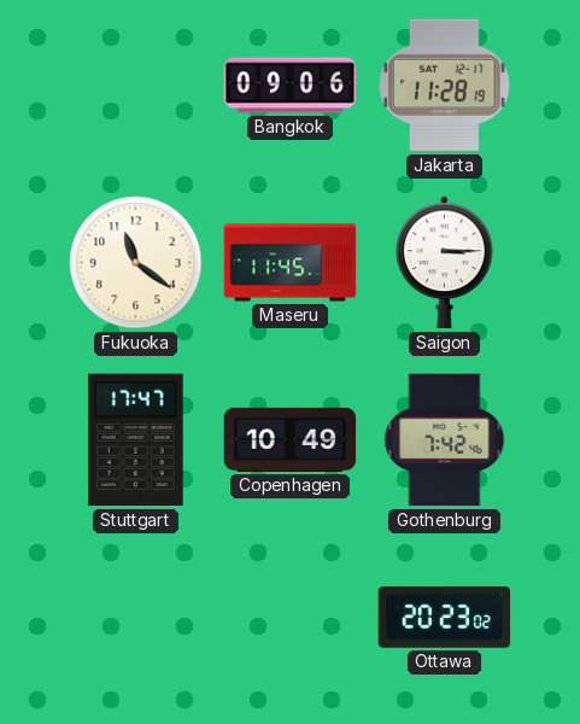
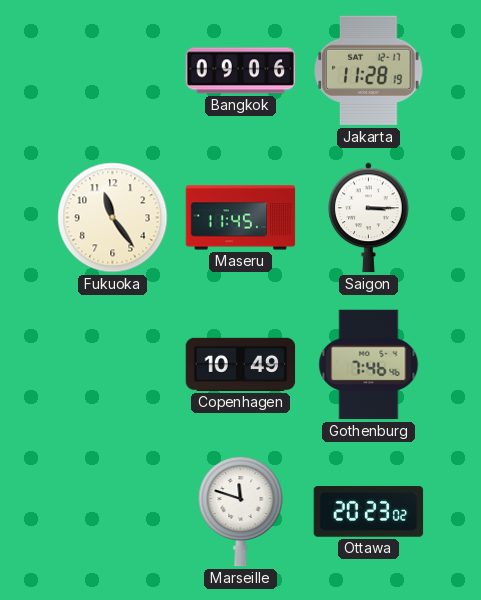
Fukuoka: 11:21 -> 11:24 (113, 218)
Stuttgart: 17:47 -> none (136, 440)
Gothenburg: 7:42 -> 7:46 (369, 365)
Marseille: none -> 11:48 (241, 511)
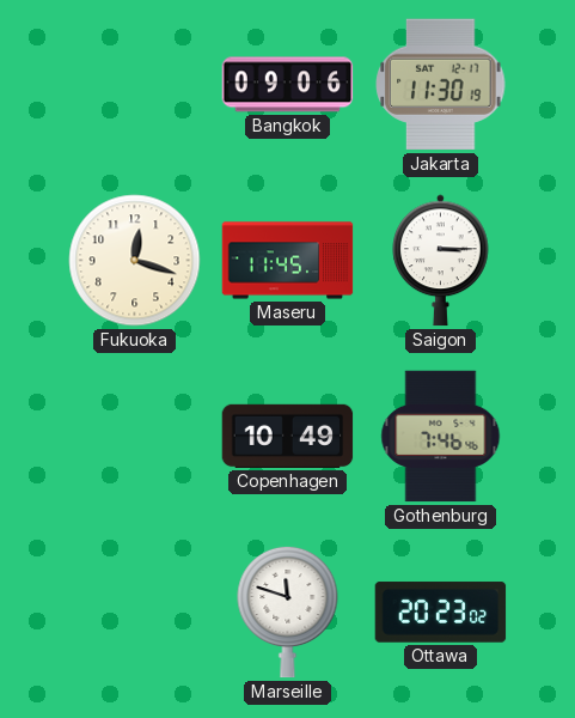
Jakarta: 11:28 -> 11:30 (441, 85)
Fukuoka: 11:24 -> 12:18 (135, 261)
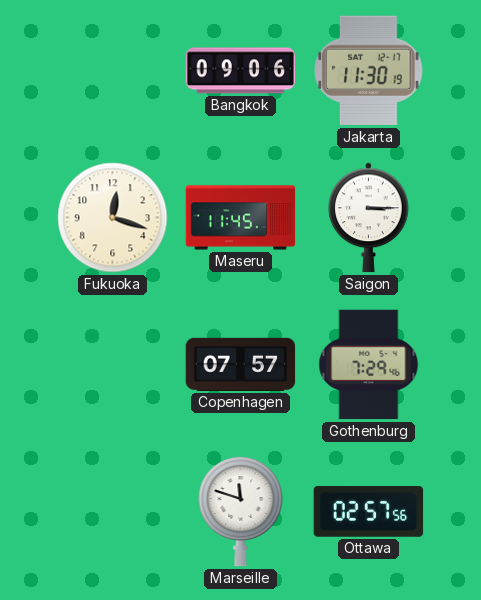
Copenhagen: 10:49 -> 07:57 (241, 364)
Gothenburg: 7:46 -> 7:29 (369, 365)
Ottawa: 20:23 -> 02:57 (369, 512)
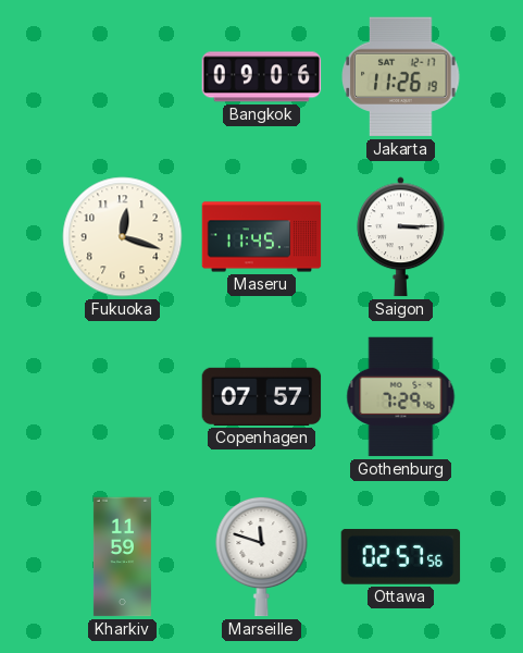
Jakarta: 11:30 -> 11:26 (401, 77)
Kharkiv: none -> 11:59 (122, 557)
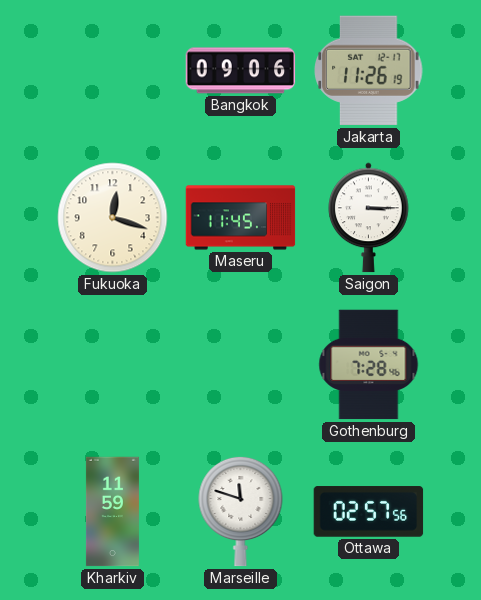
Copenhagen: 07:57 -> none (262, 396)
Gothenburg: 7:29 -> 7:28 (369, 365)
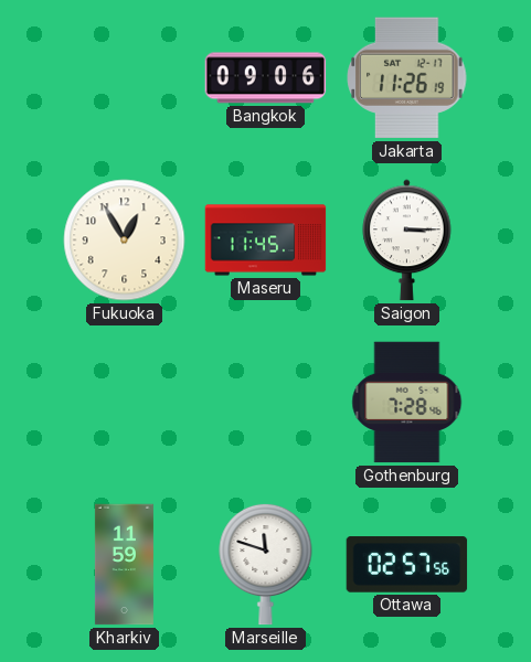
Fukuoka: 12:18 -> 12:55 (125, 241)
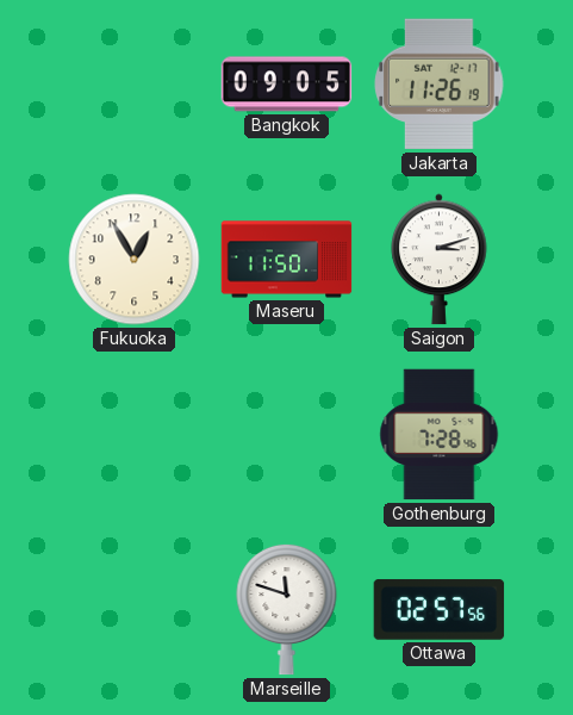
Bangkok: 09:06 -> 09:05 (287, 85)
Maseru: 11:45 -> 11:50 (287, 260)
Saigon: 3:15 -> 3:12 (440, 260)
Kharkiv: 11:59 -> none (124, 565)
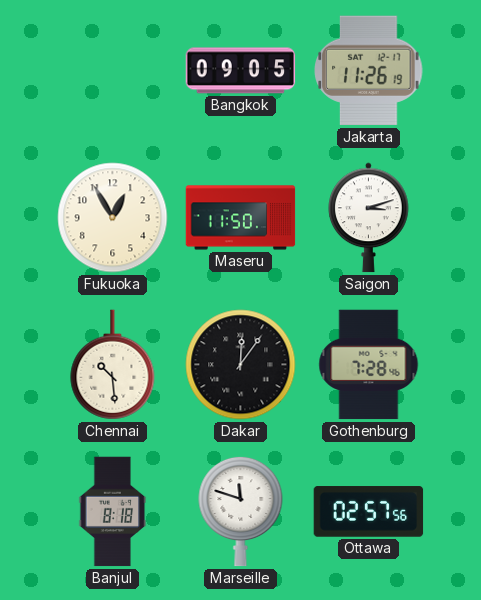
Chennai: none -> 10:29 (113, 365)
Dakar: none -> 12:06 (241, 365)
Banjul: none -> 8:18 (113, 512)
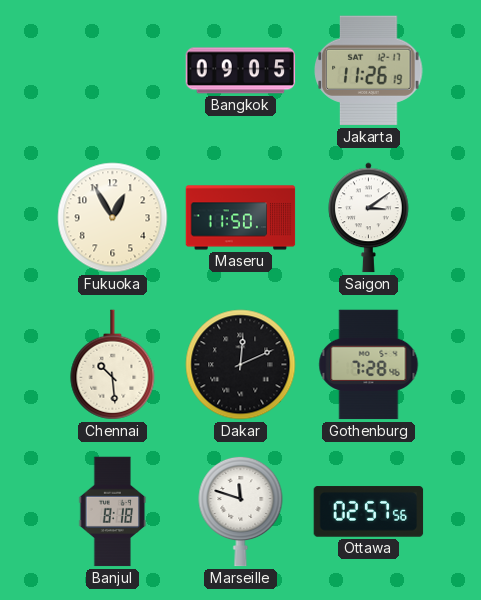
Saigon: 3:12 -> 3:09 (369, 218)
Dakar: 12:06 -> 12:11 (241, 365)
